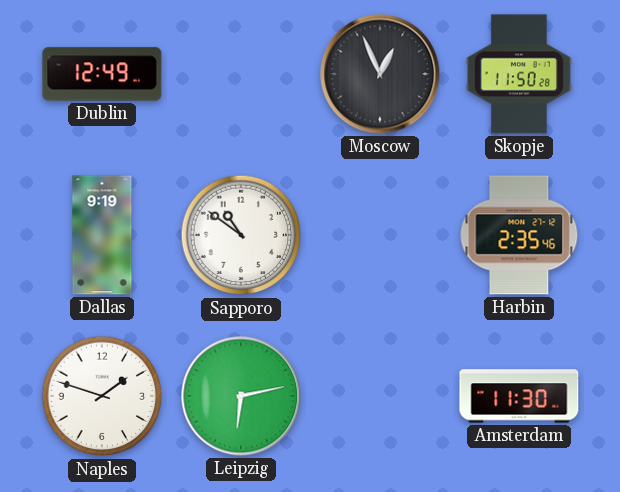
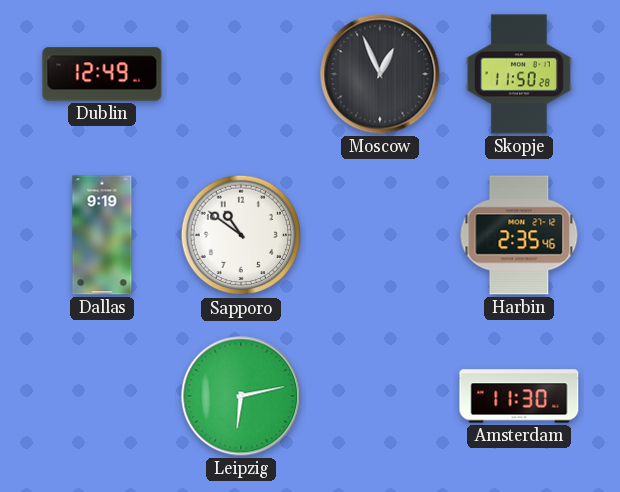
Naples: 1:48 -> none (102, 396)
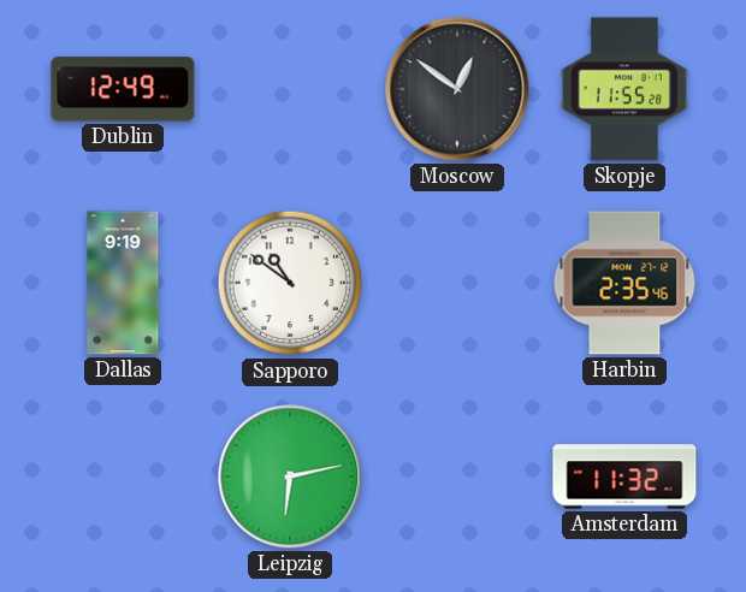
Moscow: 12:56 -> 12:51 (457, 89)
Skopje: 11:50 -> 11:55 (624, 89)
Amsterdam: 11:30 -> 11:32 (624, 476)
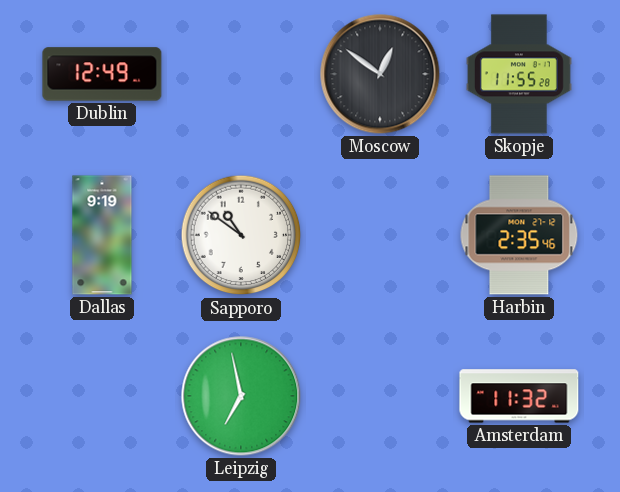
Leipzig: 6:13 -> 6:58 (241, 396)
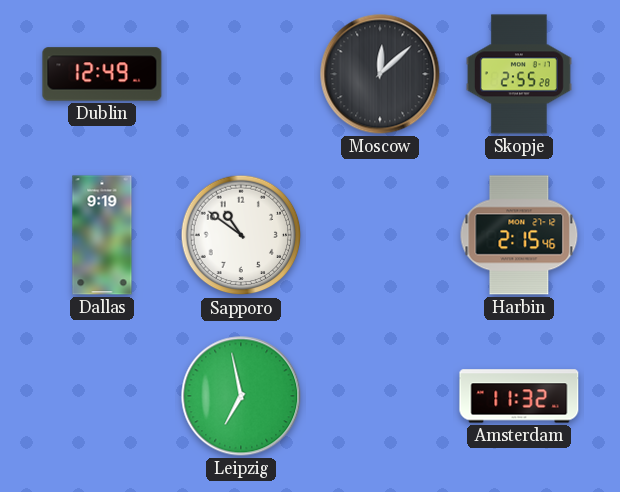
Moscow: 12:51 -> 12:08 (380, 74)
Skopje: 11:55 -> 2:55 (519, 74)
Harbin: 2:35 -> 2:15 (519, 235)
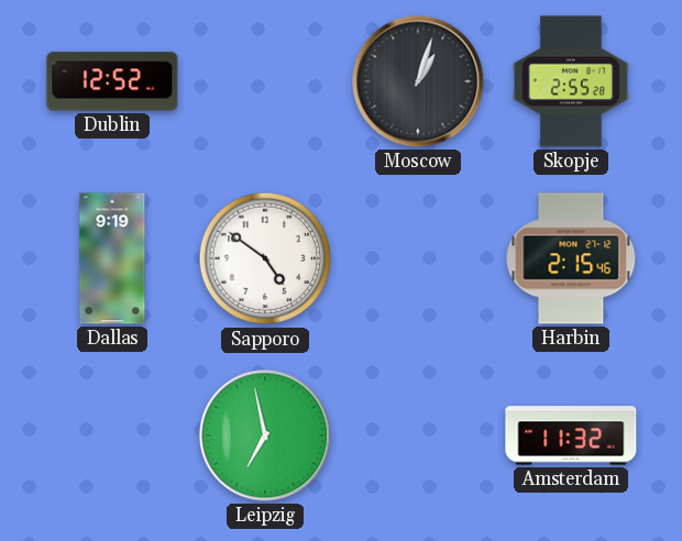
Dublin: 12:49 -> 12:52 (112, 81)
Moscow: 12:08 -> 1:03 (418, 81)
Sapporo: 10:51 -> 4:51 (265, 258)
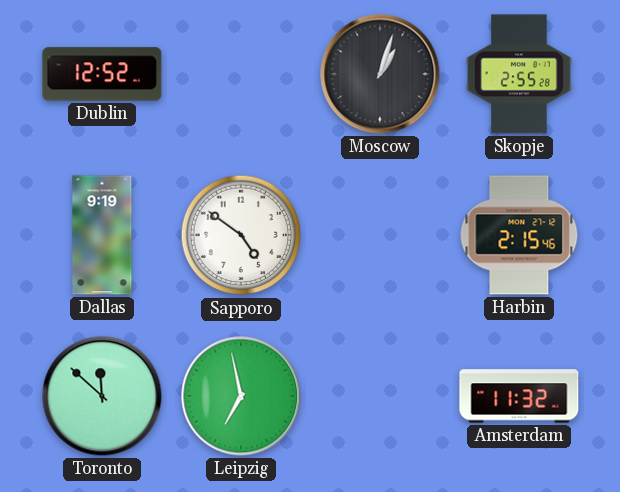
Toronto: none -> 11:52 (102, 396)
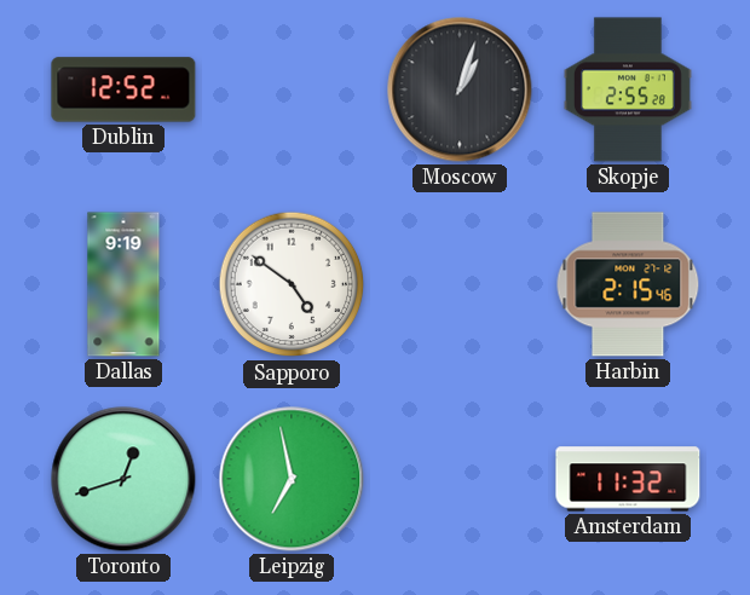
Toronto: 11:52 -> 12:42 (123, 479)
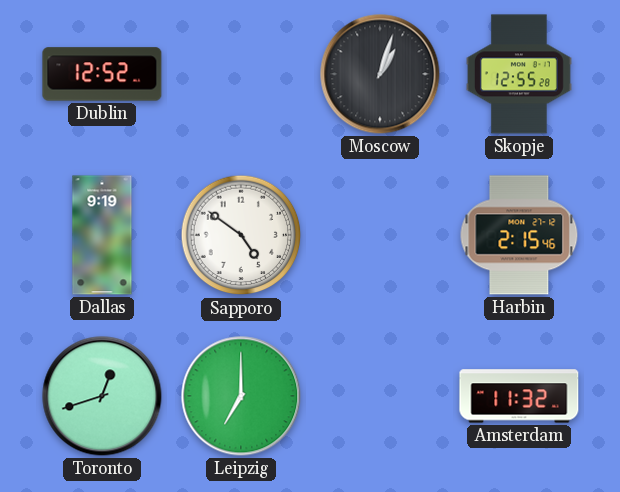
Skopje: 2:55 -> 12:55 (519, 74)
Leipzig: 6:58 -> 7:00 (241, 396)
